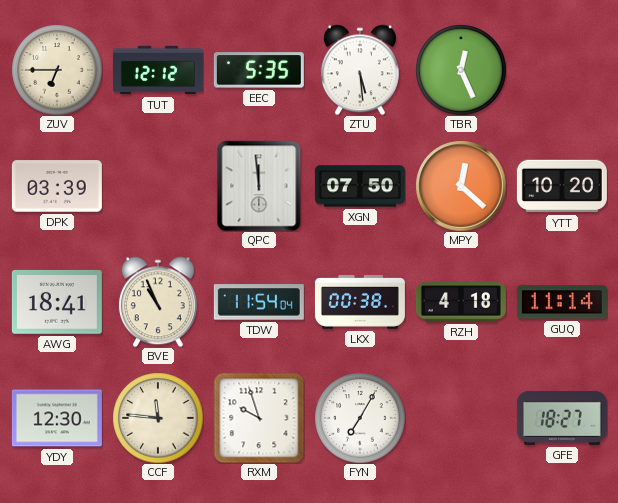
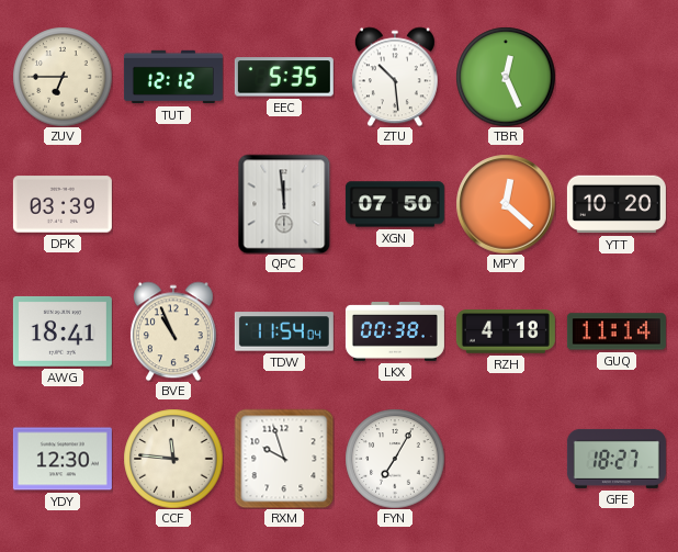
ZTU: 5:29 -> 10:29 (395, 77)
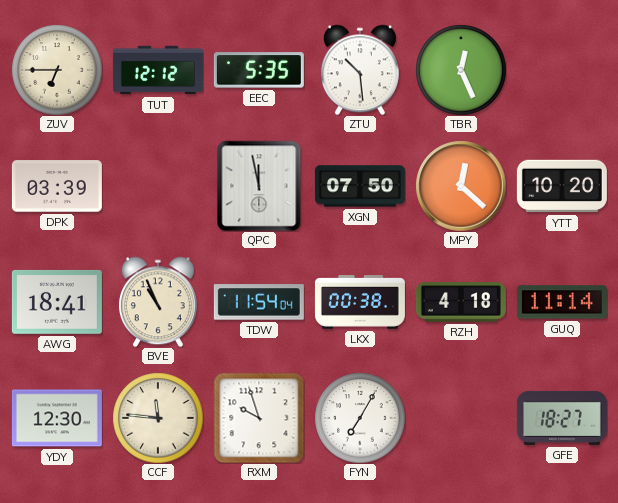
QPC: 11:59 -> 11:58 (259, 186)
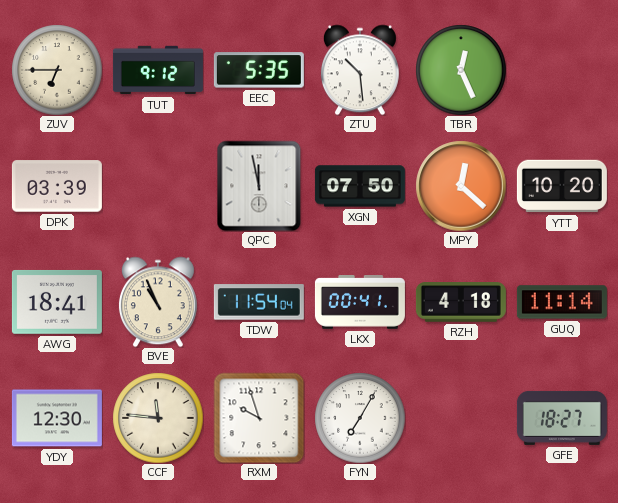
TUT: 12:12 -> 9:12 (158, 70)
LKX: 00:38 -> 00:41 (360, 303)
